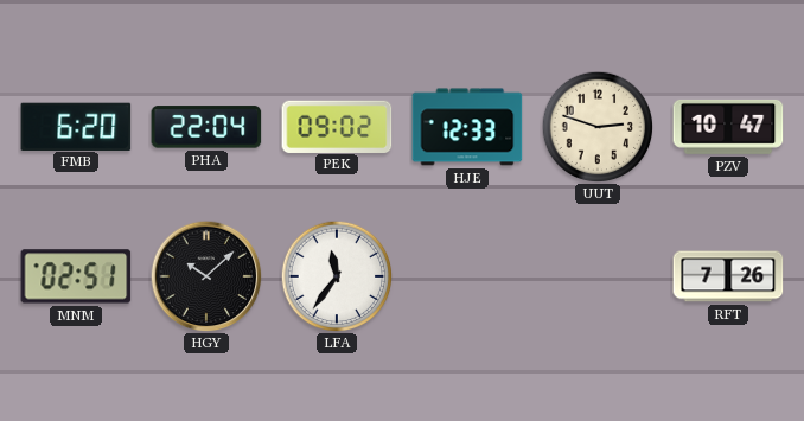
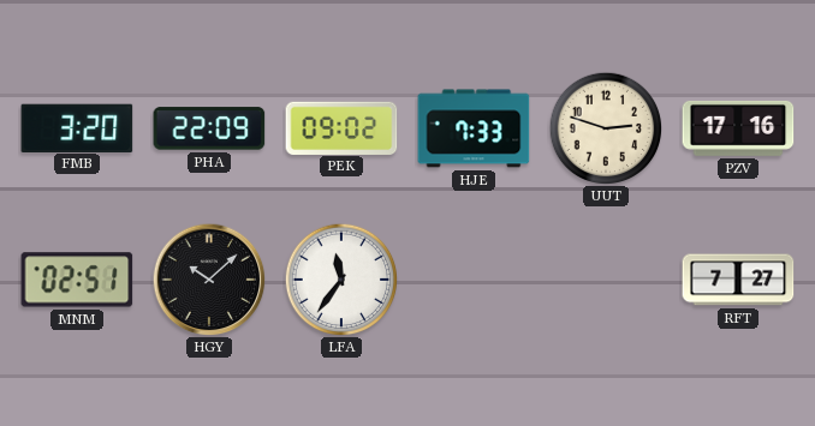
FMB: 6:20 -> 3:20 (77, 127)
PHA: 22:04 -> 22:09 (209, 128)
HJE: 12:33 -> 7:33 (474, 128)
PZV: 10:47 -> 17:16 (738, 128)
RFT: 7:26 -> 7:27 (738, 280)
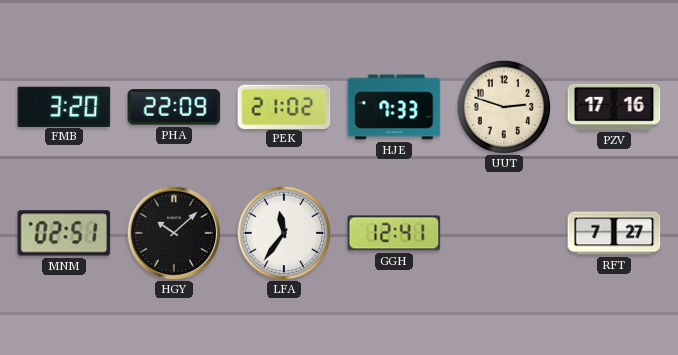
PEK: 09:02 -> 21:02 (284, 106)
GGH: none -> 12:41 (394, 233)
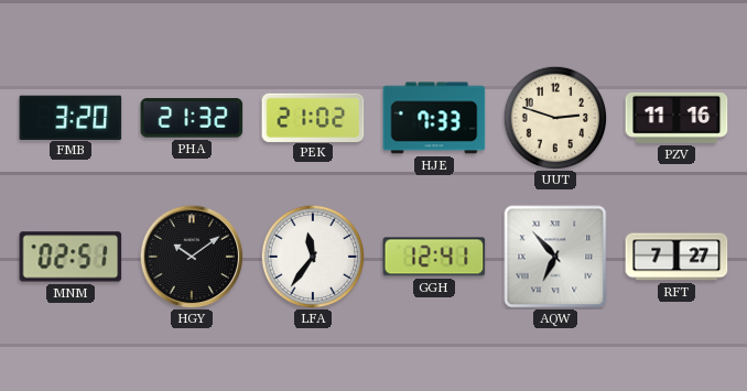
PHA: 22:09 -> 21:32 (192, 118)
PZV: 17:16 -> 11:16 (676, 118)
HGY: 10:08 -> 10:09 (192, 257)
AQW: none -> 6:53 (555, 257)
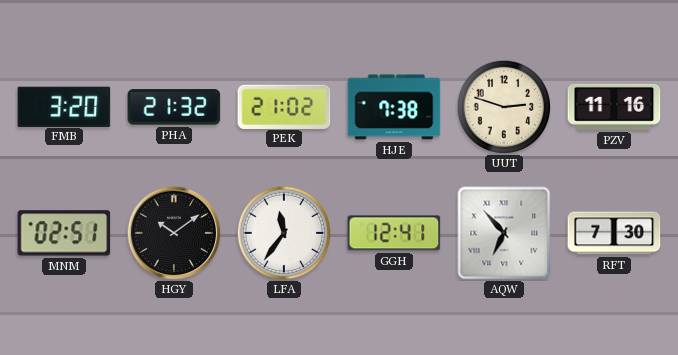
HJE: 7:33 -> 7:38 (394, 107)
RFT: 7:27 -> 7:30 (614, 233)
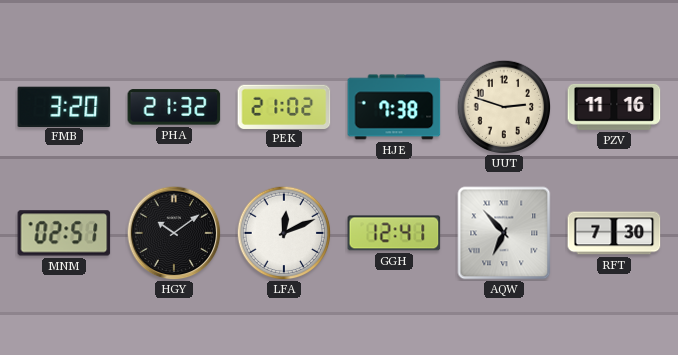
LFA: 11:36 -> 12:11 (284, 233)
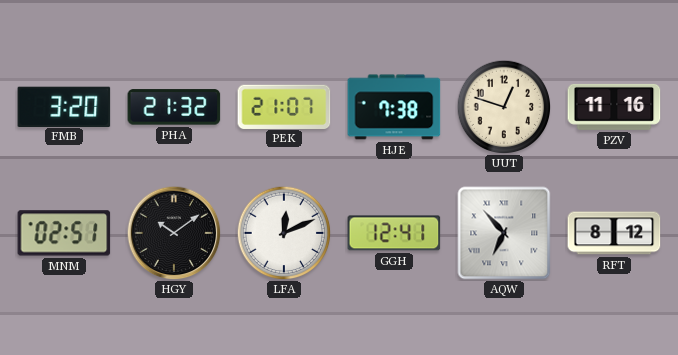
PEK: 21:02 -> 21:07 (284, 106)
UUT: 2:48 -> 12:48 (504, 107)
RFT: 7:30 -> 8:12 (614, 233)
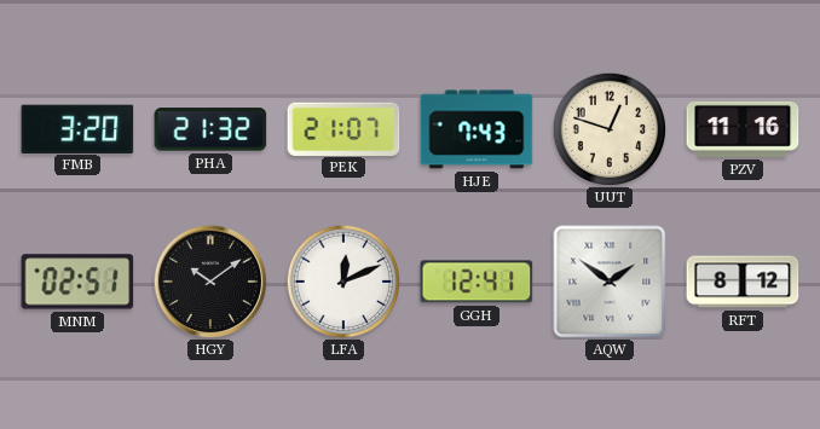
HJE: 7:38 -> 7:43 (477, 129)
AQW: 6:53 -> 1:51 (610, 282)
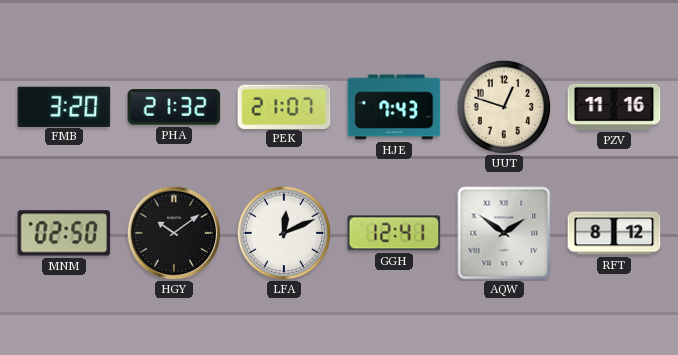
MNM: 02:51 -> 02:50 (64, 233)
